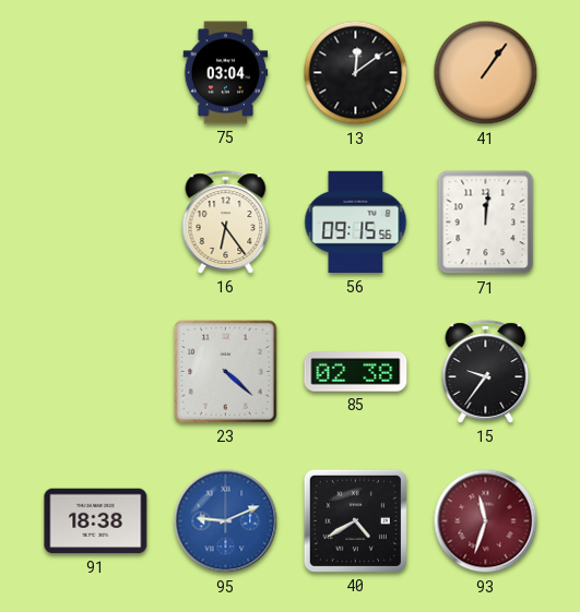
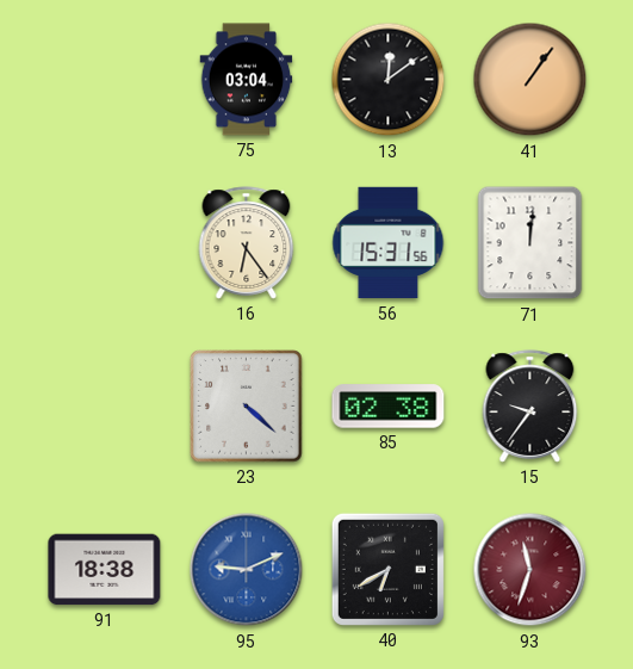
56: 09:15 -> 15:31 (389, 243)
40: 4:40 -> 6:40 (387, 569)
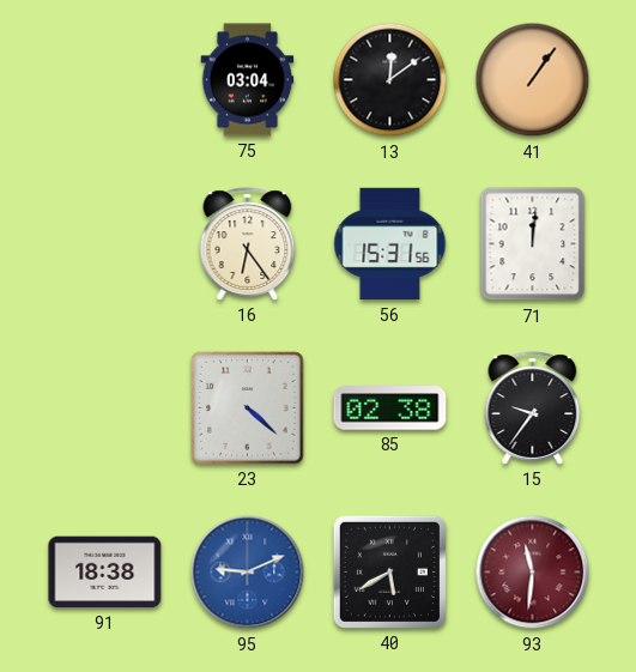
40: 6:40 -> 5:40 (389, 571)
93: 11:33 -> 11:31 (533, 573)
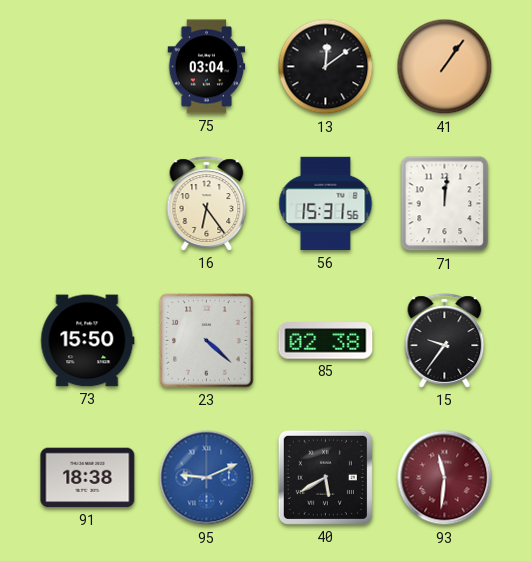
73: none -> 15:50 (88, 341)
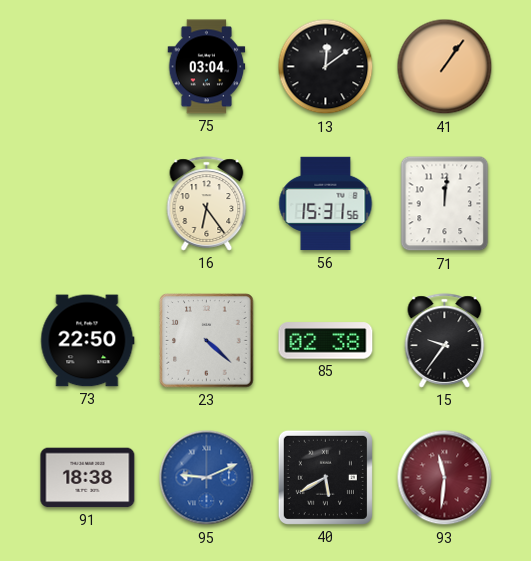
73: 15:50 -> 22:50 (88, 341)
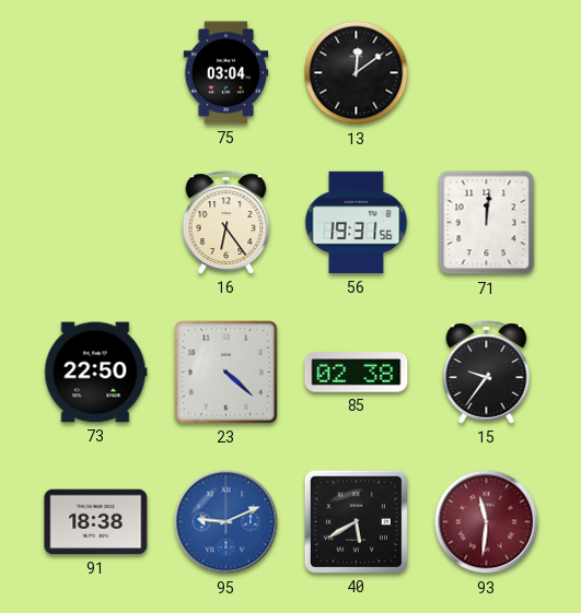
41: 1:06 -> none (445, 67)
56: 15:31 -> 19:31 (357, 223)
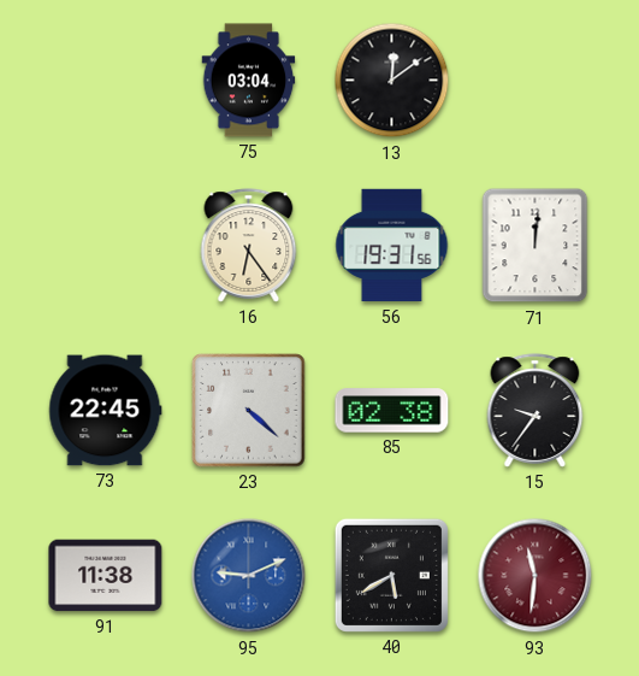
73: 22:50 -> 22:45 (106, 411)
91: 18:38 -> 11:38 (106, 576)
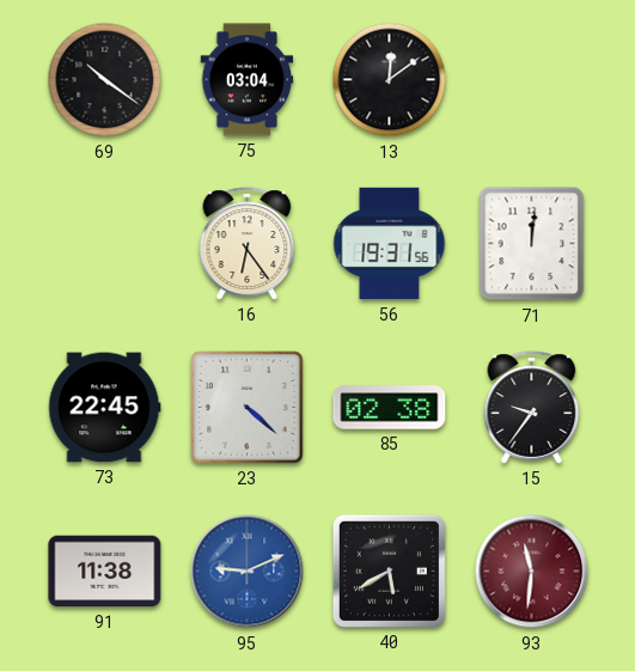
69: none -> 10:21 (105, 80)
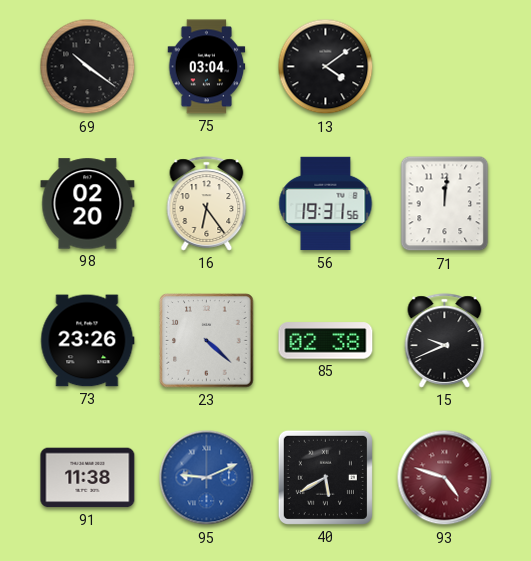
13: 12:09 -> 4:09 (326, 67)
98: none -> 02:20 (88, 204)
73: 22:45 -> 23:26 (88, 341)
15: 9:36 -> 9:41 (445, 341)
93: 11:31 -> 4:48 (445, 478)
